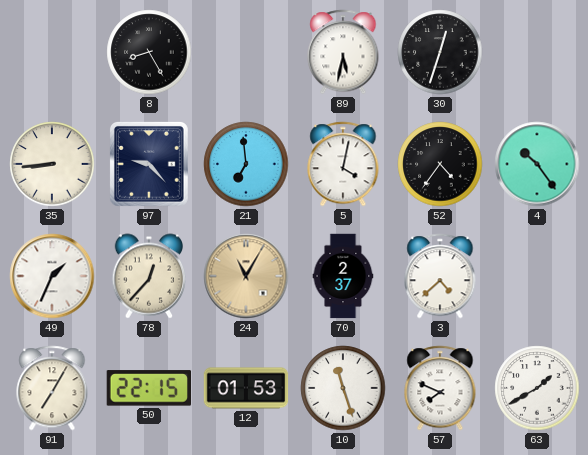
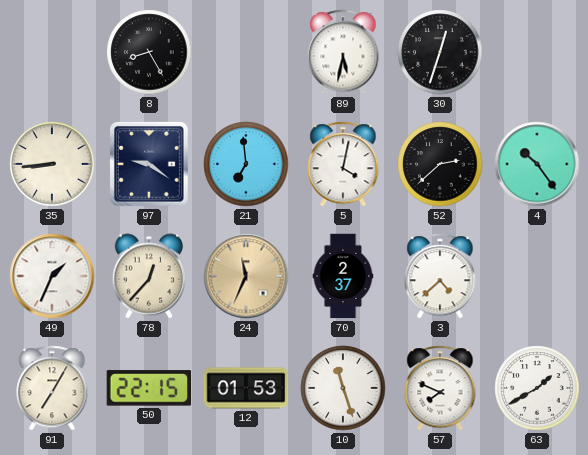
97: 9:23 -> 9:21 (149, 164)
52: 4:36 -> 2:38 (440, 164)
24: 11:05 -> 11:34 (246, 276)
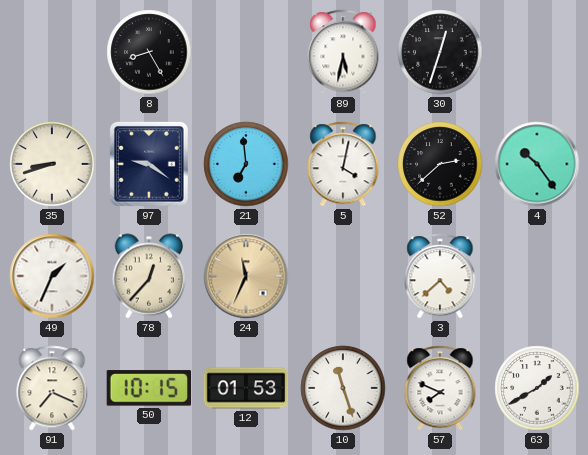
35: 8:44 -> 8:42 (52, 164)
70: 2:37 -> none (343, 276)
91: 7:05 -> 7:19 (52, 388)
50: 22:15 -> 10:15 (148, 388)
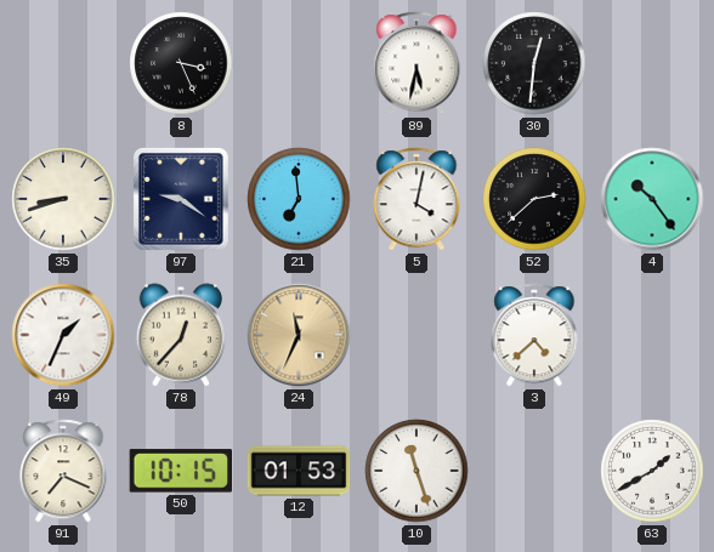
8: 8:25 -> 3:26 (181, 63)
30: 12:33 -> 12:31 (534, 63)
57: 7:49 -> none (440, 388)
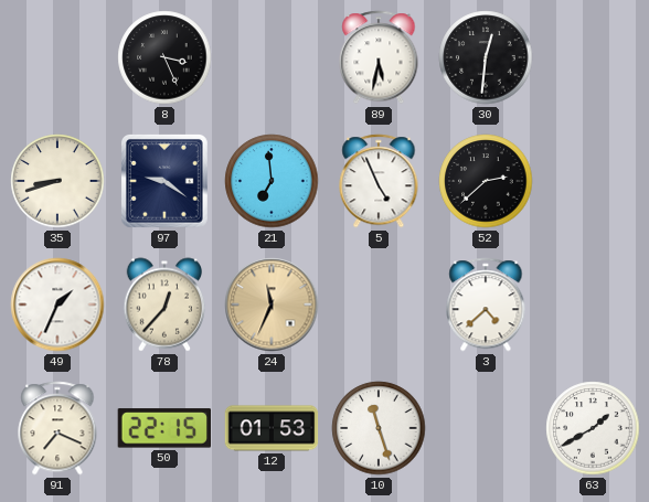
5: 4:02 -> 4:56 (379, 181)
4: 10:24 -> none (652, 199)
50: 10:15 -> 22:15 (163, 428)
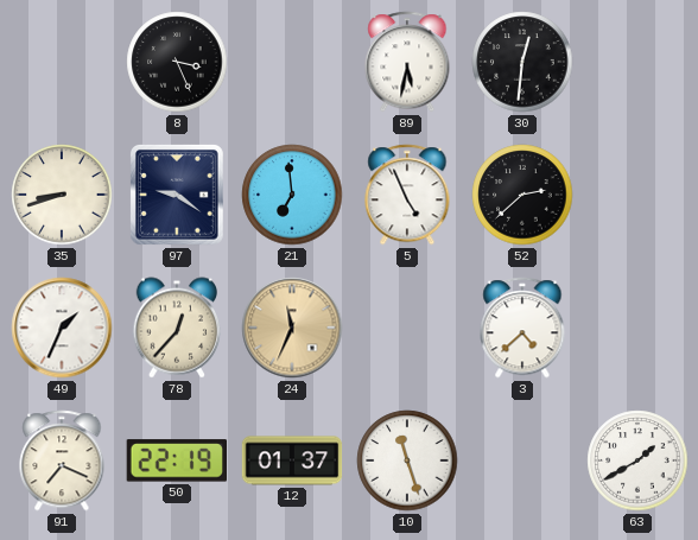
50: 22:15 -> 22:19 (176, 460)
12: 01:53 -> 01:37 (292, 460)
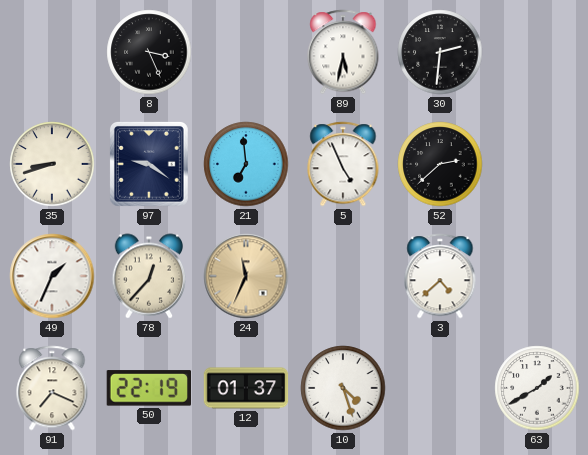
30: 12:31 -> 2:31 (440, 52)
10: 11:27 -> 4:27 (343, 388)
